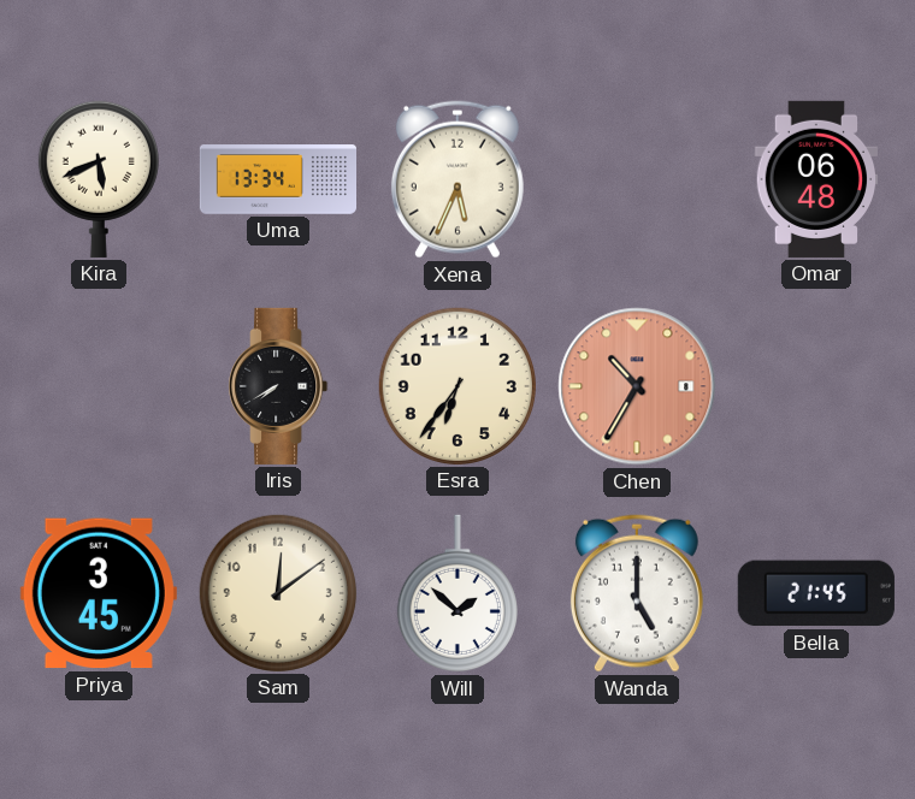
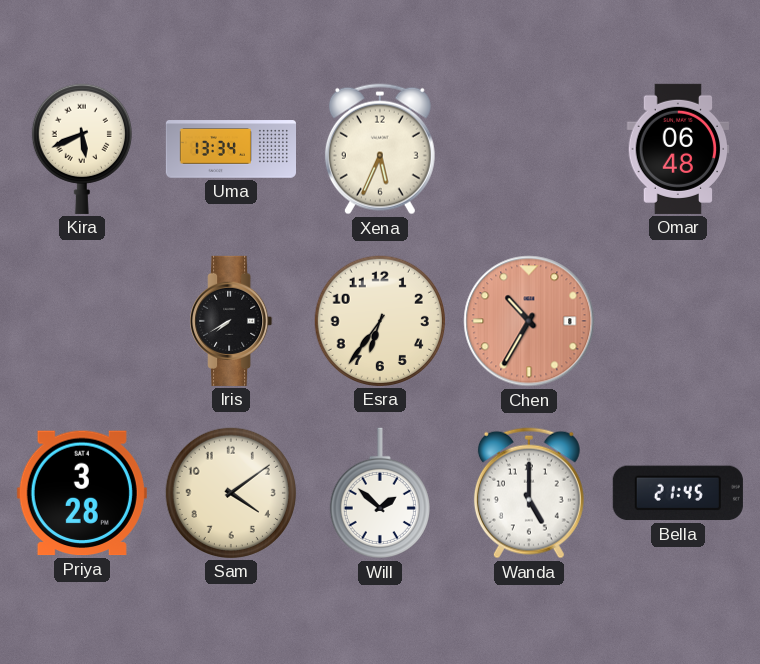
Priya: 3:45 -> 3:28 (82, 493)
Sam: 12:09 -> 4:09 (231, 493)
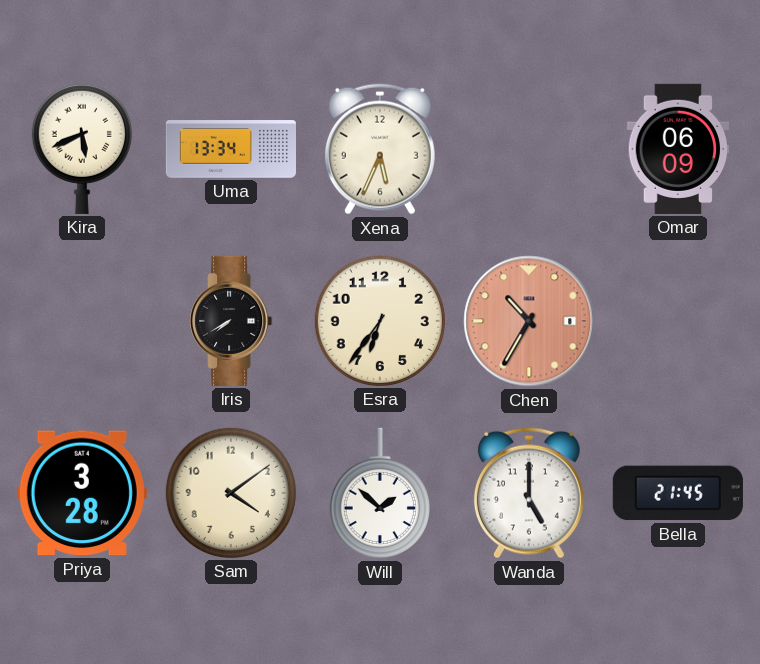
Omar: 06:48 -> 06:09 (678, 149)
